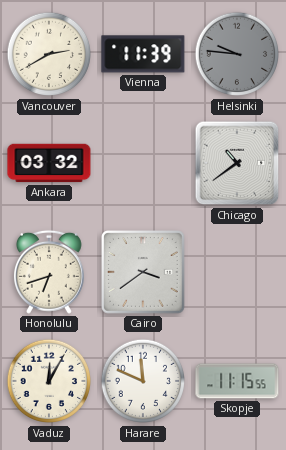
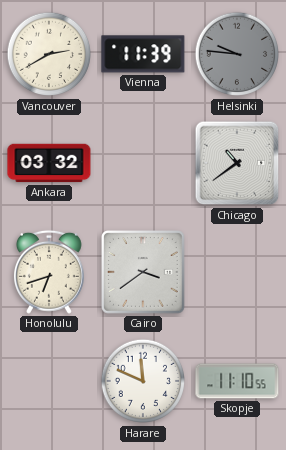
Vaduz: 12:05 -> none (49, 381)
Skopje: 11:15 -> 11:10 (237, 381)
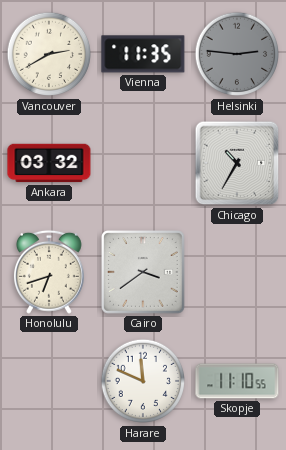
Vienna: 11:39 -> 11:35 (143, 54)
Helsinki: 9:46 -> 2:46 (237, 54)
Chicago: 10:39 -> 10:35 (237, 163)
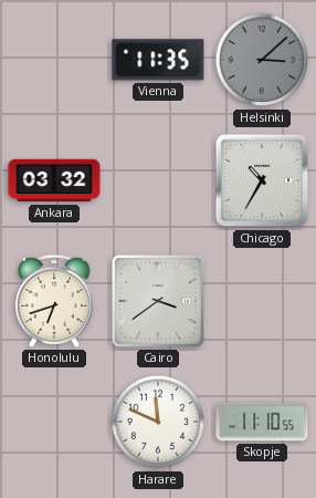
Vancouver: 2:40 -> none (49, 54)
Helsinki: 2:46 -> 3:08 (262, 60)
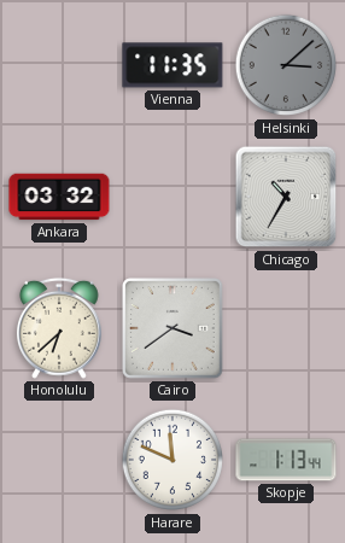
Honolulu: 6:42 -> 6:38 (59, 328)
Skopje: 11:10 -> 1:13 (286, 460)
